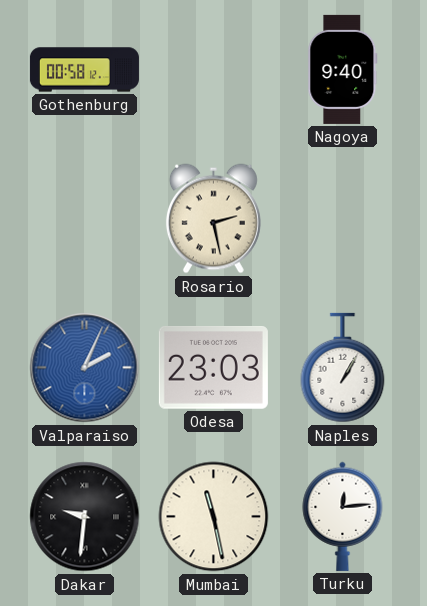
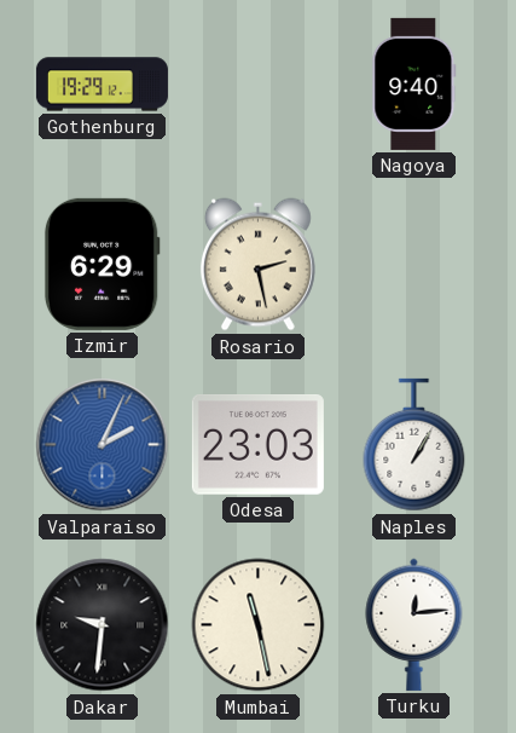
Gothenburg: 00:58 -> 19:29 (102, 85)
Izmir: none -> 6:29 (102, 264)
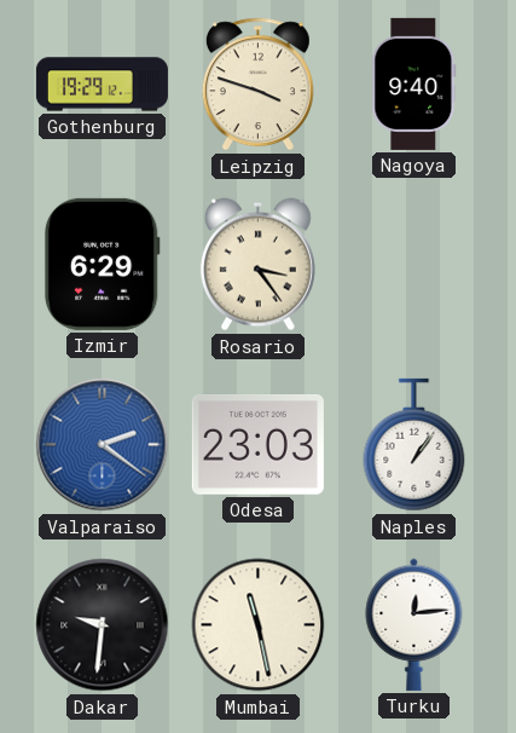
Leipzig: none -> 3:48 (257, 85)
Rosario: 2:28 -> 3:24 (257, 265)
Valparaiso: 2:04 -> 2:21 (103, 445)
Naples: 1:05 -> 1:06 (414, 445)
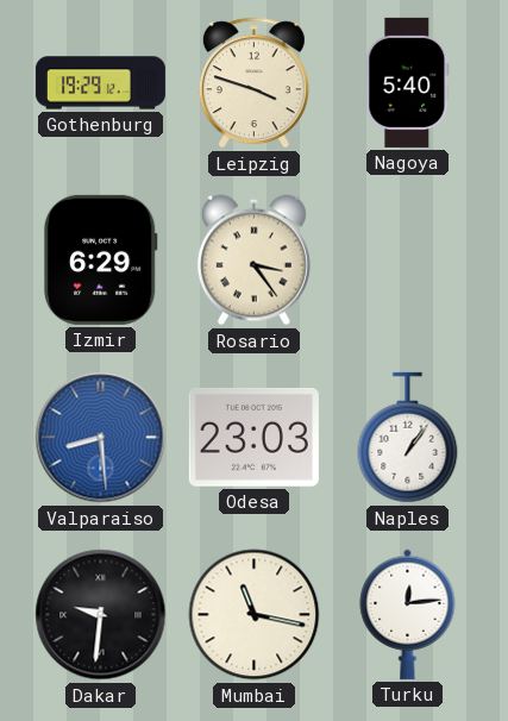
Nagoya: 9:40 -> 5:40 (408, 82)
Valparaiso: 2:21 -> 8:29 (101, 438)
Mumbai: 11:28 -> 11:17 (255, 615)
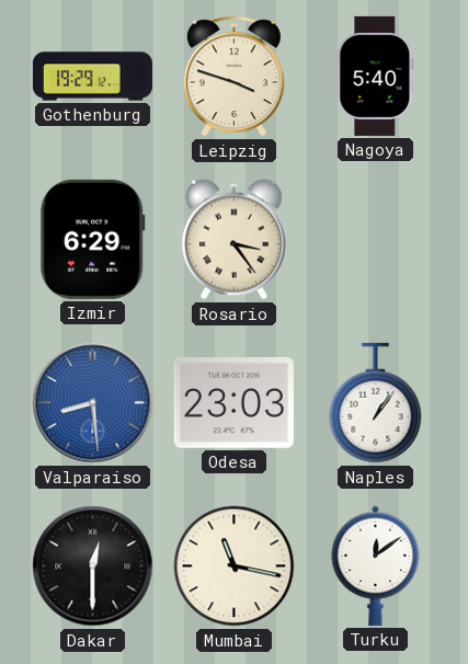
Dakar: 9:31 -> 12:30 (93, 566)
Turku: 12:14 -> 12:09 (376, 565)
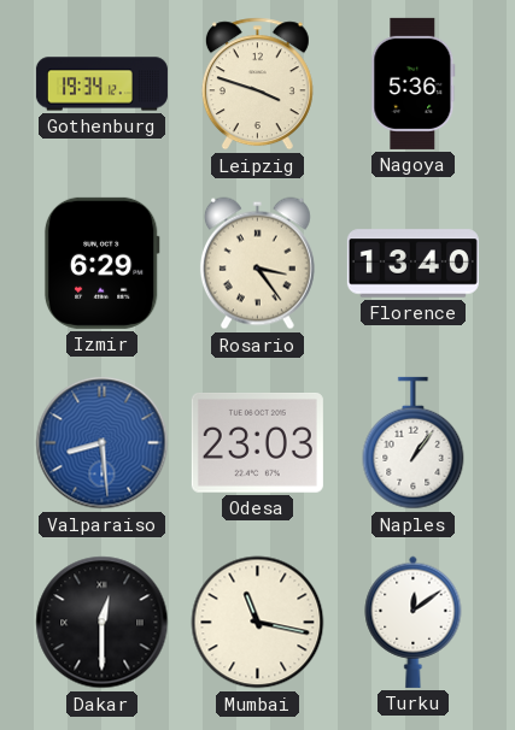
Gothenburg: 19:29 -> 19:34 (101, 84)
Nagoya: 5:40 -> 5:36 (414, 83)
Florence: none -> 13:40 (412, 264)
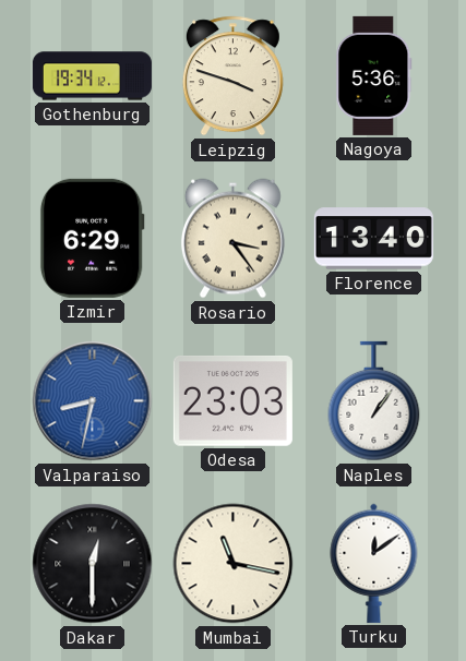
Valparaiso: 8:29 -> 8:32 (93, 401)
